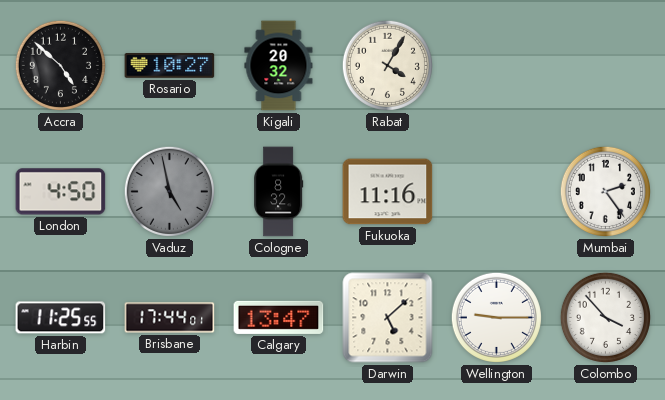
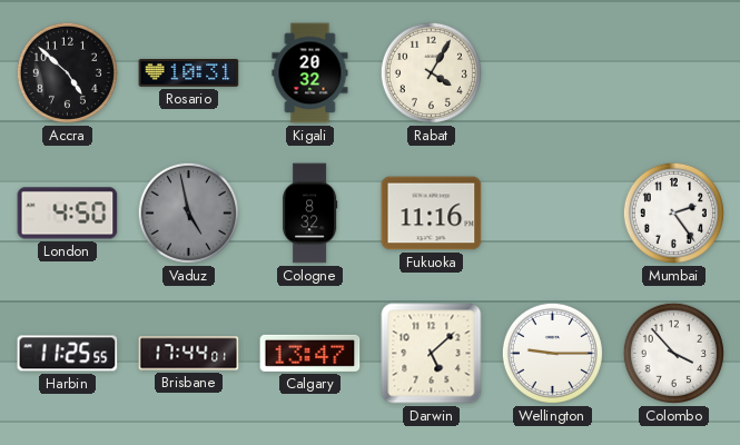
Rosario: 10:27 -> 10:31 (189, 73)
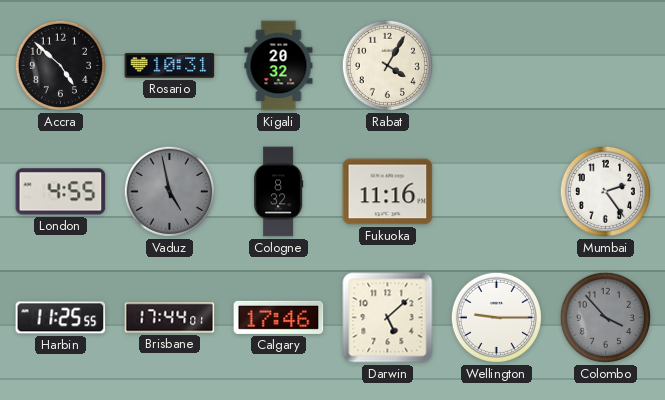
London: 4:50 -> 4:55 (61, 192)
Calgary: 13:47 -> 17:46 (279, 317)
Colombo dial: white -> grey (605, 317)
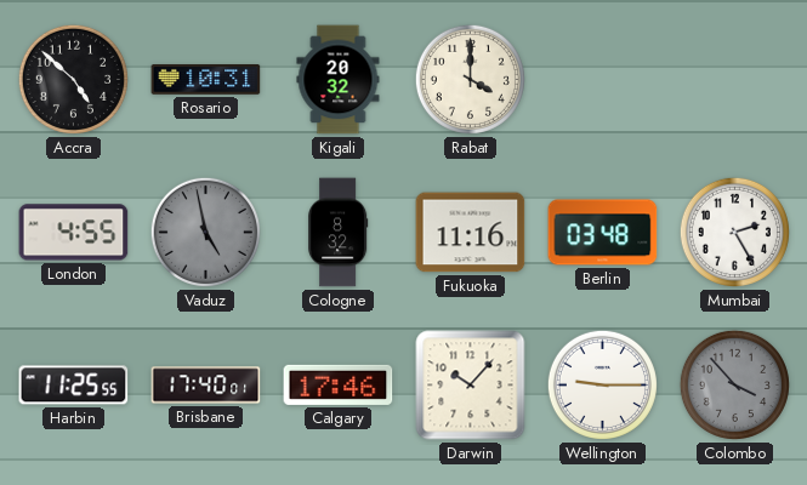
Rabat: 4:05 -> 4:00 (470, 79)
Berlin: none -> 03:48 (603, 233)
Mumbai: 2:24 -> 2:25 (734, 232)
Brisbane: 17:44 -> 17:40 (206, 386)
Darwin: 5:08 -> 10:07 (471, 386)
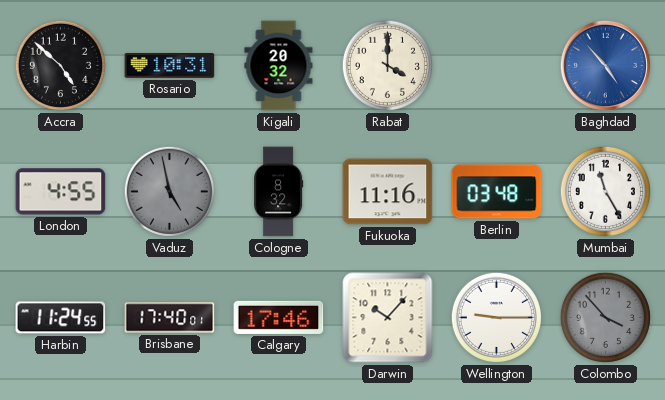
Baghdad: none -> 4:53 (605, 65)
Mumbai: 2:25 -> 11:25 (605, 191)
Harbin: 11:25 -> 11:24 (61, 318)
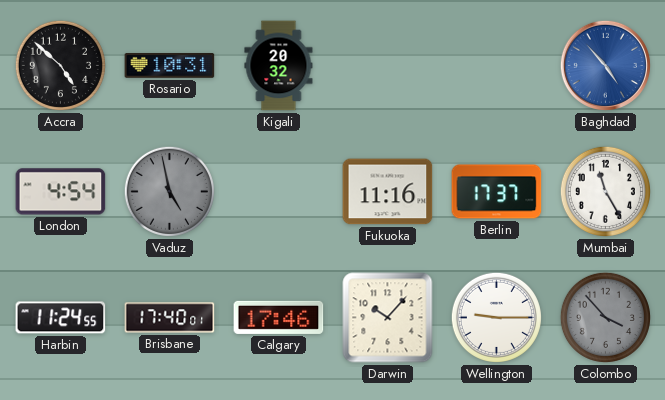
Rabat: 4:00 -> none (387, 65)
London: 4:55 -> 4:54 (61, 192)
Cologne: 8:32 -> none (279, 192)
Berlin: 03:48 -> 17:37 (497, 192)
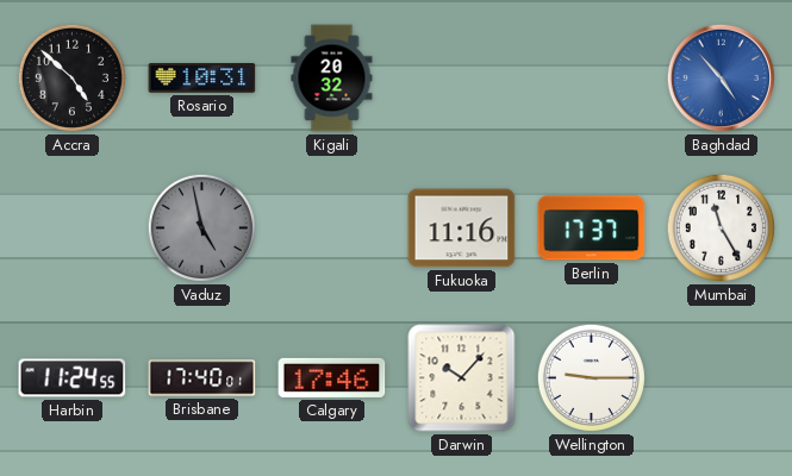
London: 4:54 -> none (61, 192)
Colombo: 3:53 -> none (605, 317)
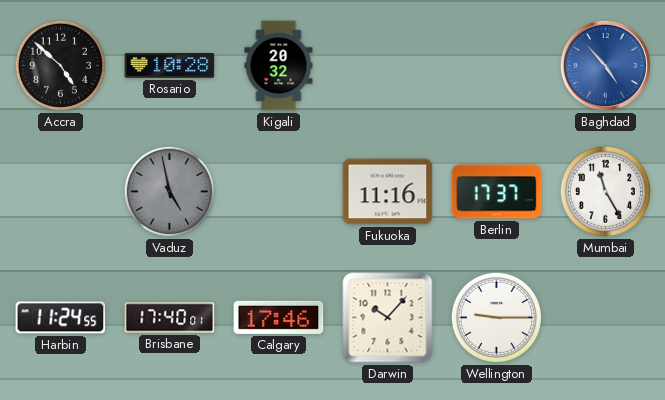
Rosario: 10:31 -> 10:28 (170, 66)
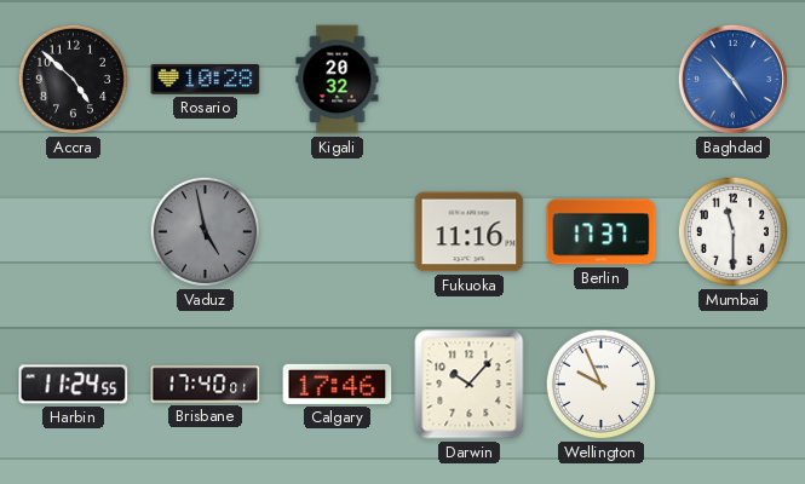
Mumbai: 11:25 -> 11:30 (732, 231)
Wellington: 9:15 -> 9:56 (600, 384)
